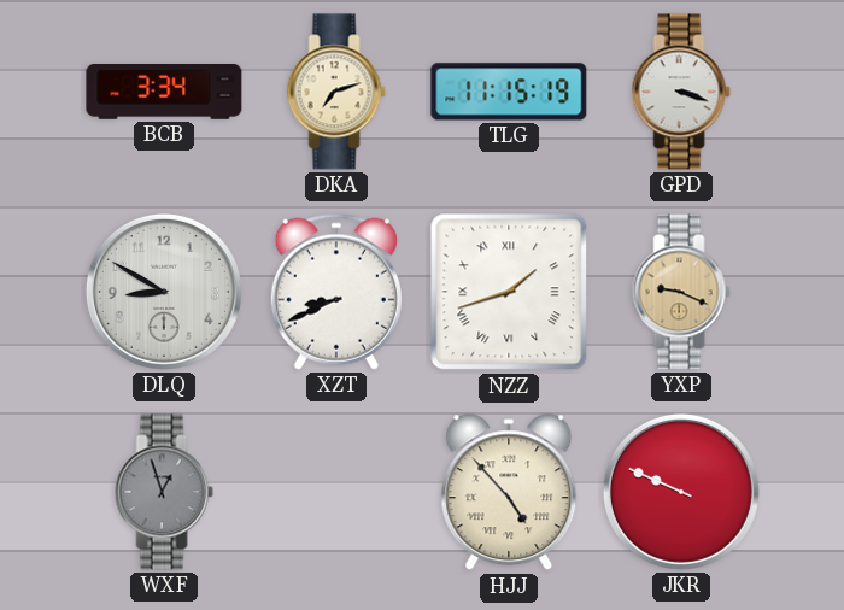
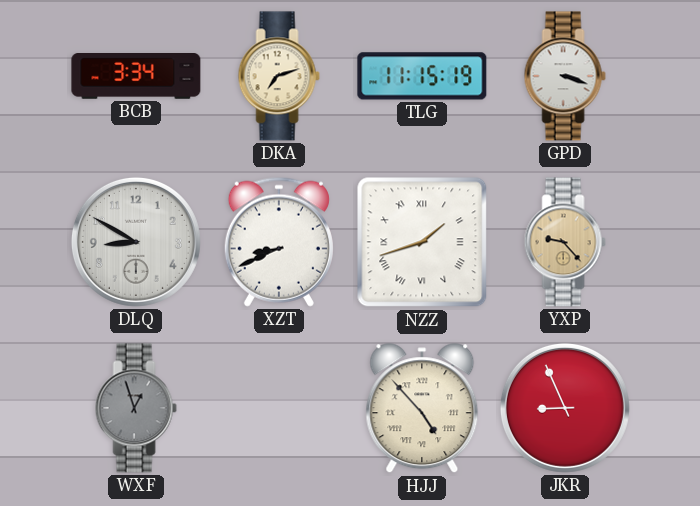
YXP: 9:19 -> 9:23 (565, 242)
JKR: 9:49 -> 8:56 (565, 408)
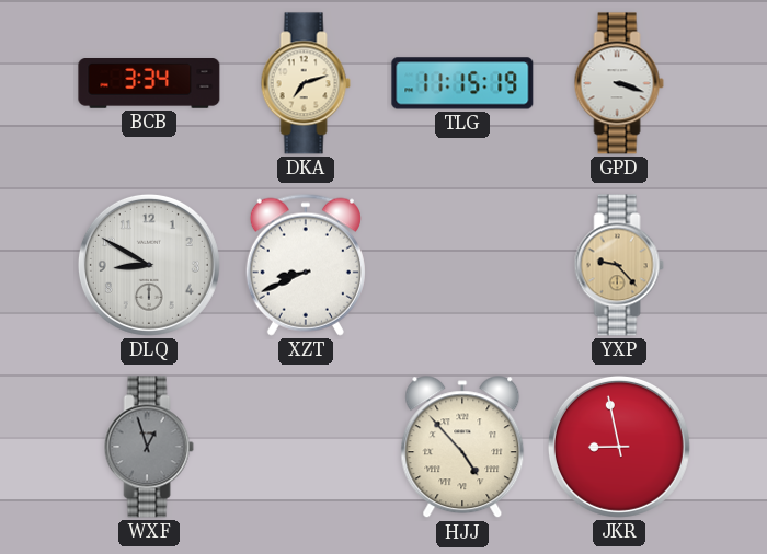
NZZ: 1:42 -> none (422, 242)
JKR: 8:56 -> 8:58 (619, 447)
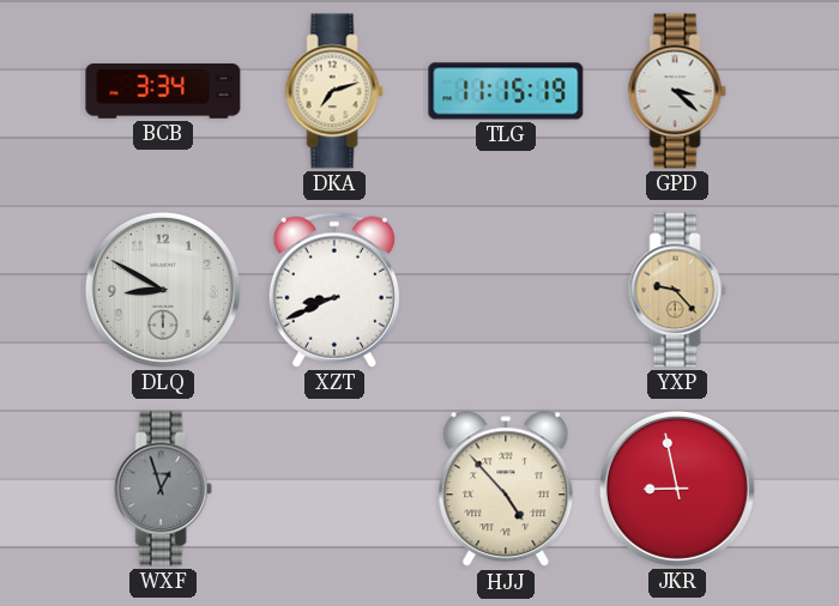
GPD: 3:18 -> 3:22 (677, 91)
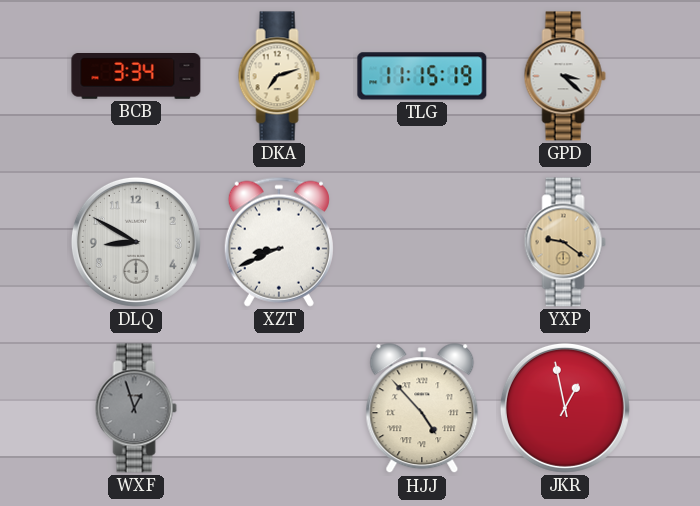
YXP: 9:23 -> 9:21 (565, 242)
JKR: 8:58 -> 12:58 (565, 408)
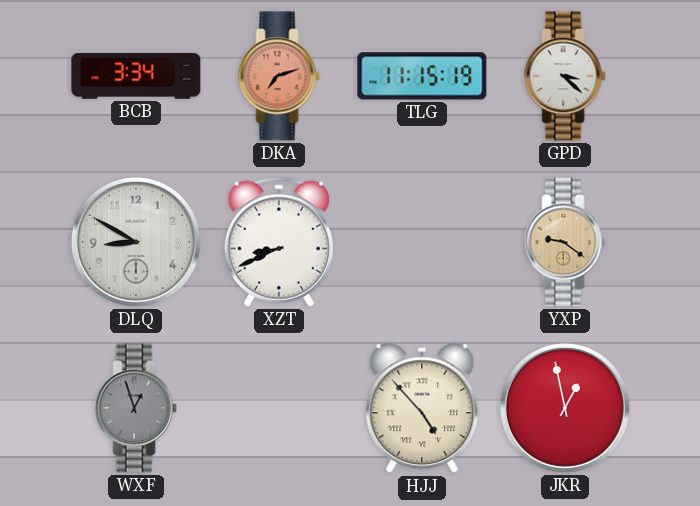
DKA dial: cream -> salmon (279, 76)
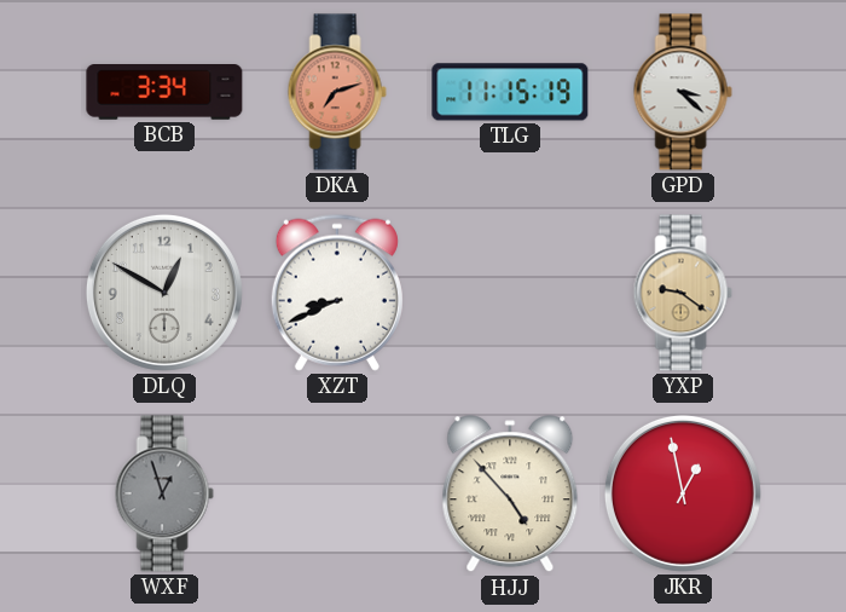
DLQ: 8:50 -> 12:50 (164, 293)
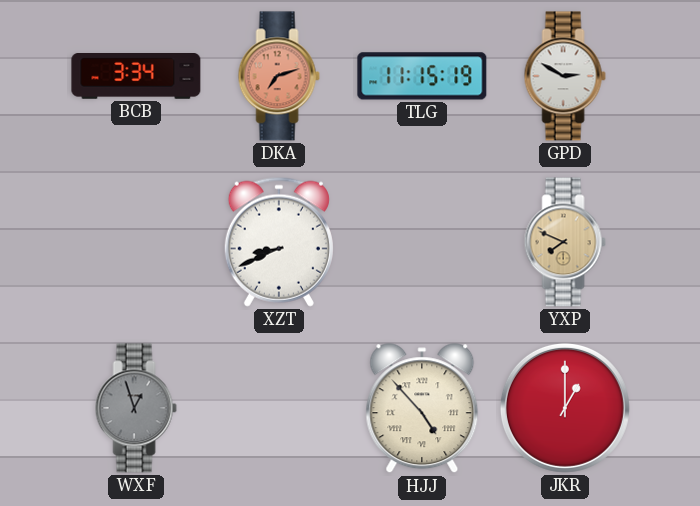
GPD: 3:22 -> 2:50 (565, 76)
DLQ: 12:50 -> none (164, 293)
YXP: 9:21 -> 7:49 (565, 242)
JKR: 12:58 -> 1:00 (565, 408)
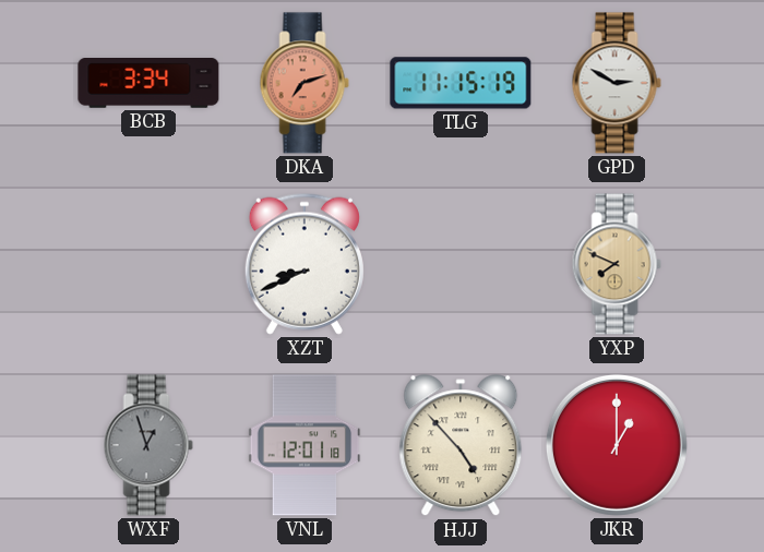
VNL: none -> 12:01 (305, 445)
